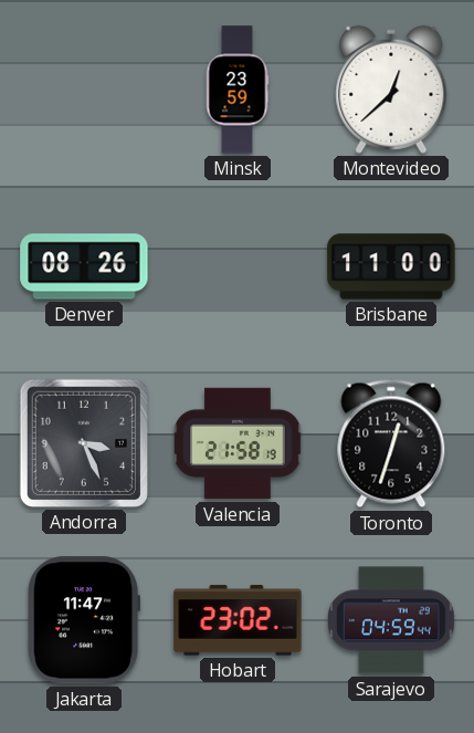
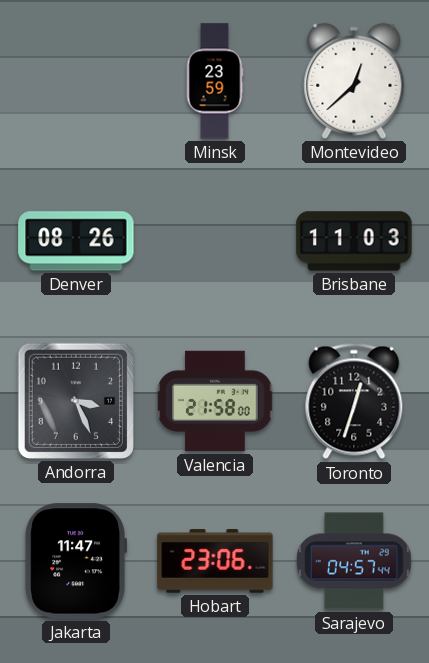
Brisbane: 11:00 -> 11:03 (354, 241)
Valencia: 21:58:19 -> 21:58:00 (215, 401)
Hobart: 23:02 -> 23:06 (215, 561)
Sarajevo: 04:59 -> 04:57 (354, 561)
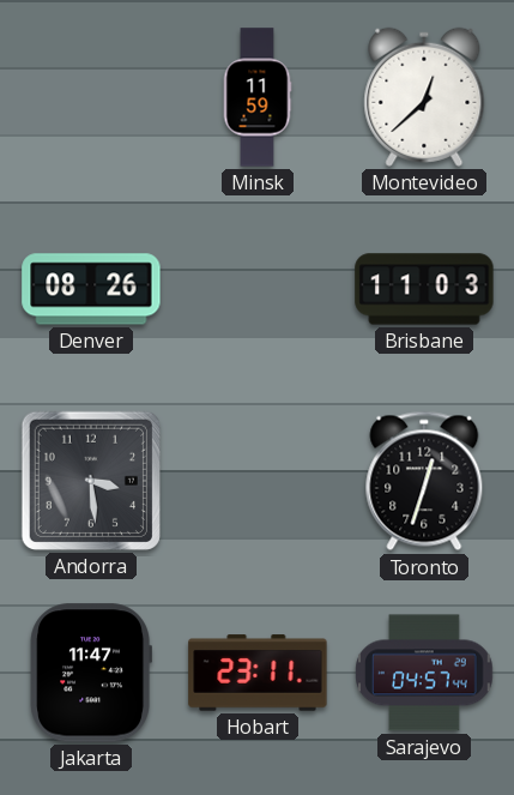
Minsk: 23:59 -> 11:59 (258, 97)
Andorra: 3:26 -> 3:29 (91, 481)
Valencia: 21:58 -> none (215, 401)
Hobart: 23:06 -> 23:11 (258, 673)
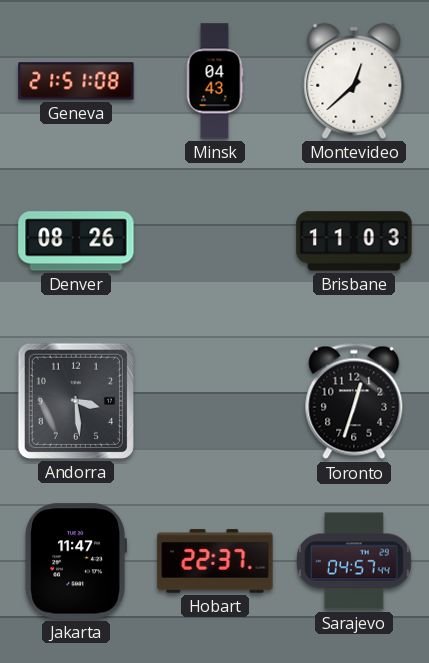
Geneva: none -> 21:51 (76, 81)
Minsk: 11:59 -> 04:43 (215, 81)
Hobart: 23:11 -> 22:37 (215, 561)
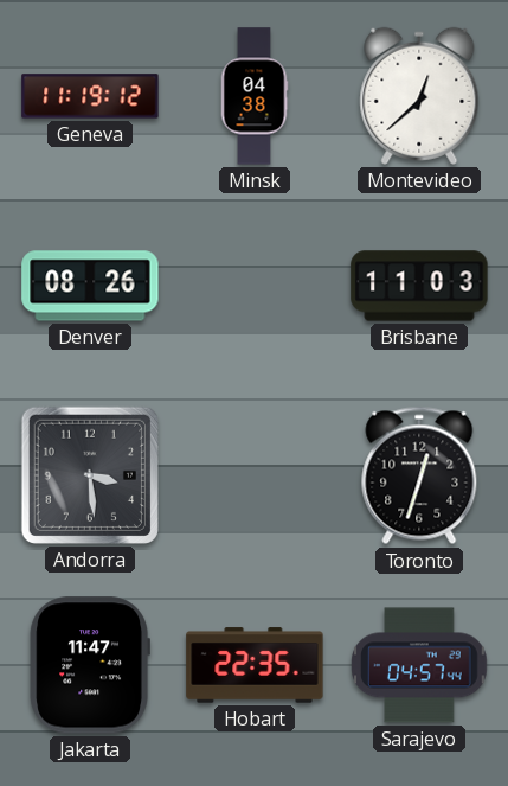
Geneva: 21:51 -> 11:19 (90, 96)
Minsk: 04:43 -> 04:38 (255, 96)
Hobart: 22:37 -> 22:35 (255, 665)
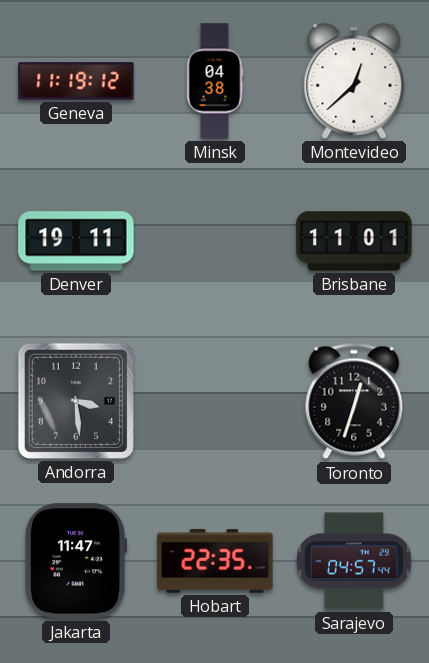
Denver: 08:26 -> 19:11 (76, 241)
Brisbane: 11:03 -> 11:01 (354, 241)
